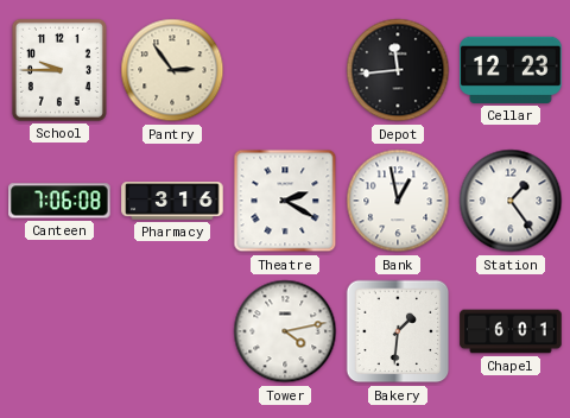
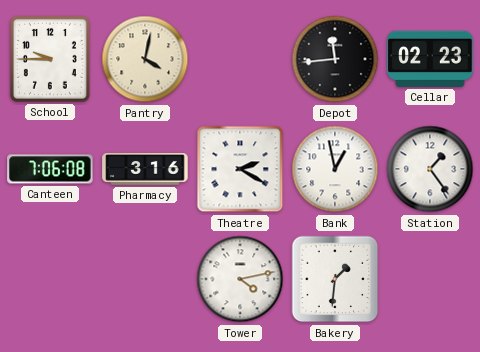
Pantry: 2:54 -> 4:02 (145, 59)
Cellar: 12:23 -> 02:23 (430, 59)
Chapel: 6:01 -> none (511, 331)
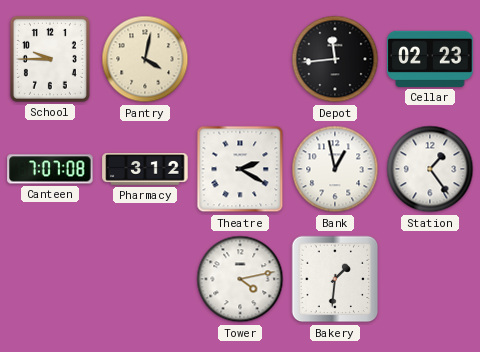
Canteen: 7:06 -> 7:07 (50, 169)
Pharmacy: 3:16 -> 3:12 (145, 169)
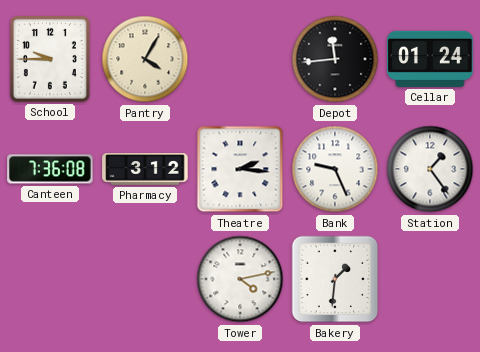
Pantry: 4:02 -> 4:05 (145, 59)
Cellar: 02:23 -> 01:24 (430, 59)
Canteen: 7:07 -> 7:36 (50, 169)
Theatre: 2:20 -> 2:16 (240, 169)
Bank: 12:58 -> 9:26 (335, 169)
